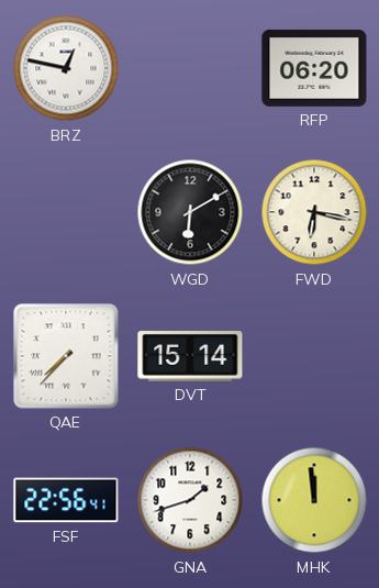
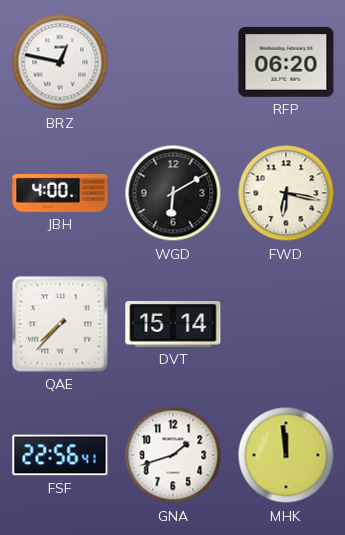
JBH: none -> 4:00 (60, 194)
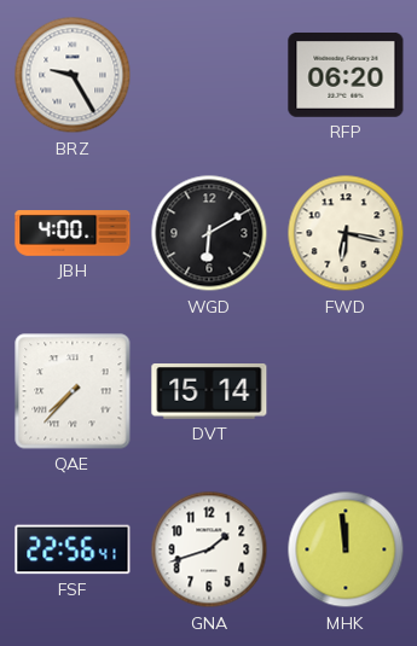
BRZ: 12:47 -> 9:25 (73, 75)
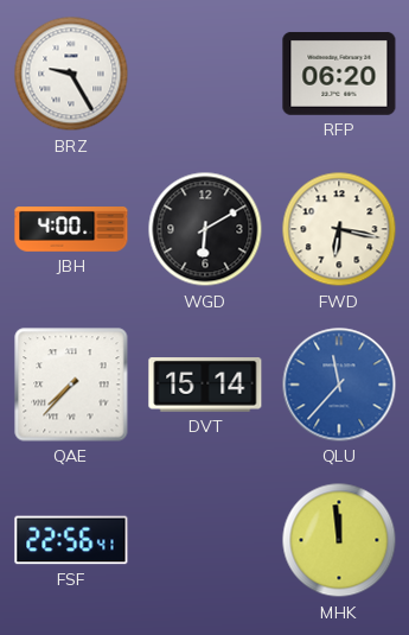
QLU: none -> 11:37 (339, 385)
GNA: 1:42 -> none (209, 549)
